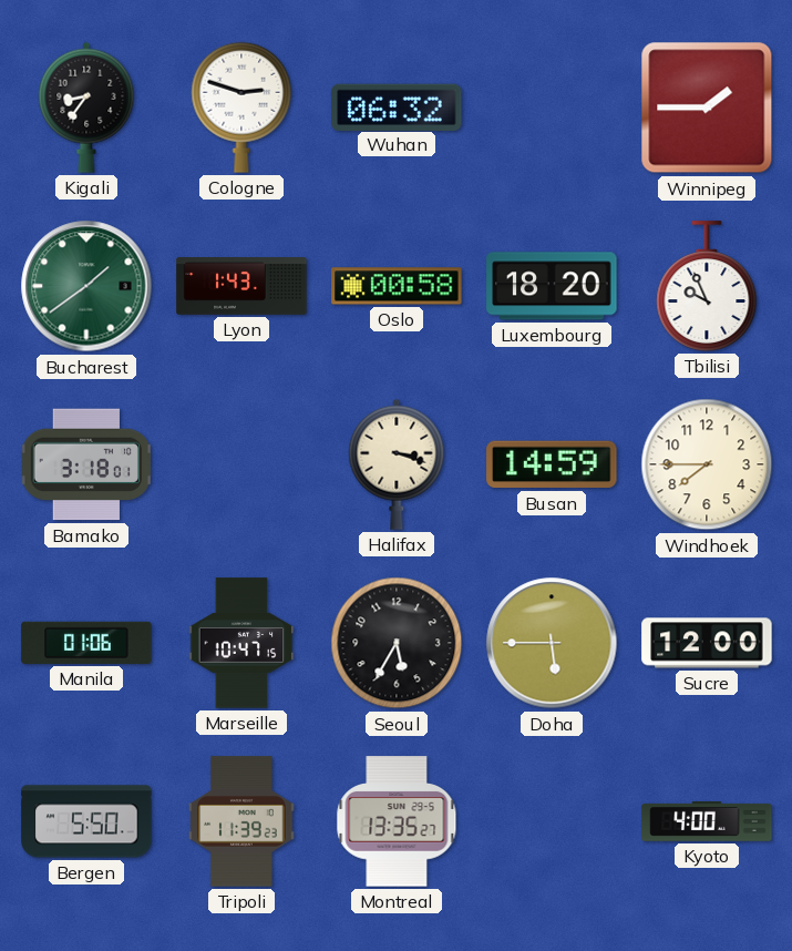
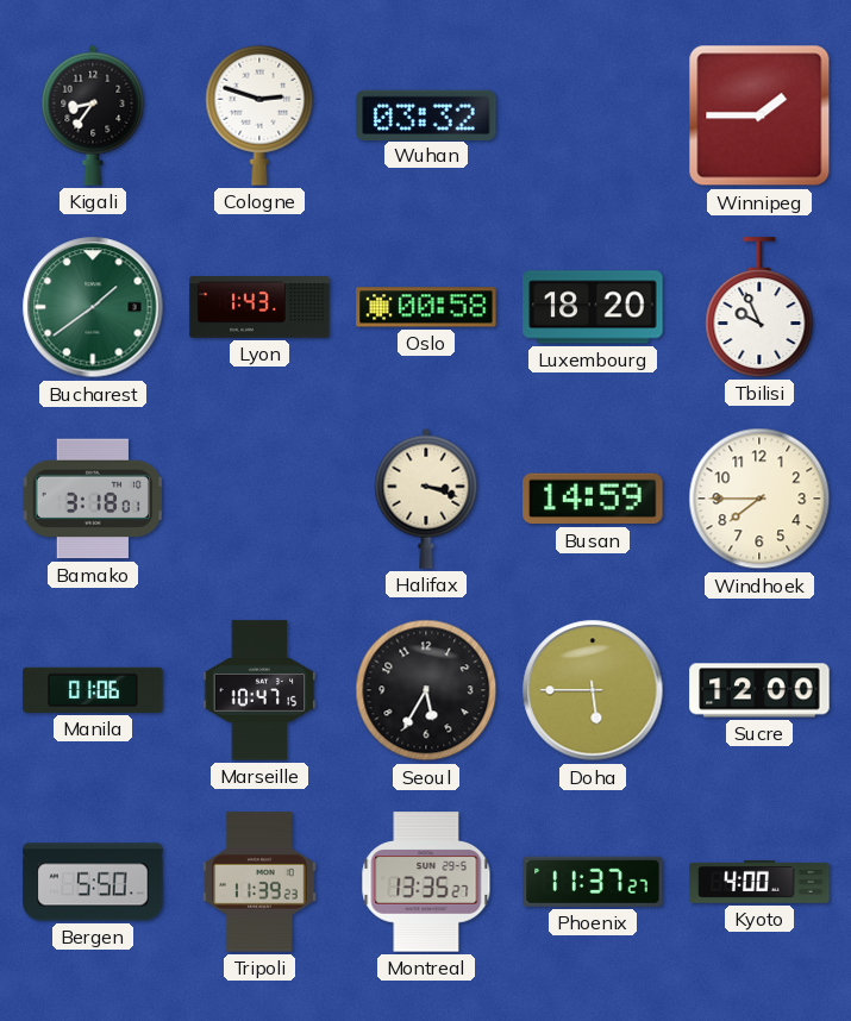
Wuhan: 06:32 -> 03:32 (426, 114)
Phoenix: none -> 11:37 (593, 882)
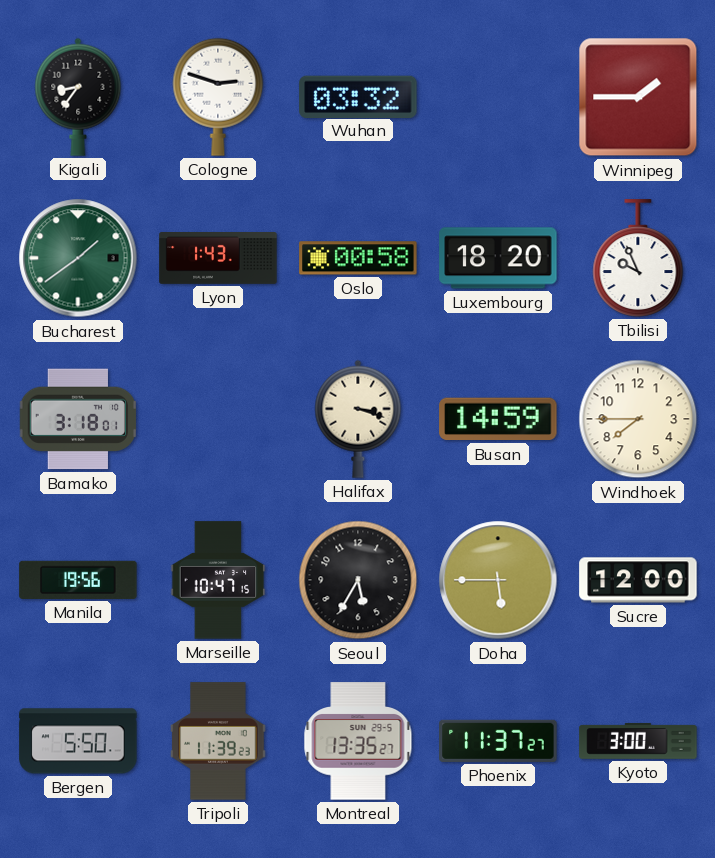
Manila: 01:06 -> 19:56 (78, 580)
Kyoto: 4:00 -> 3:00 (638, 741)
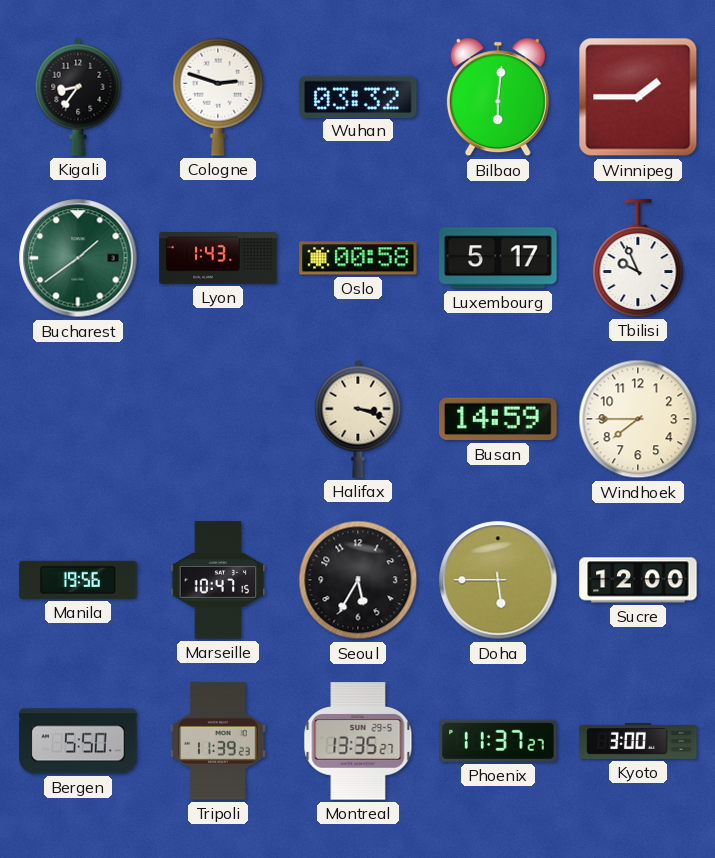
Bilbao: none -> 6:01 (498, 97)
Luxembourg: 18:20 -> 5:17 (498, 258)
Bamako: 3:18 -> none (77, 419)
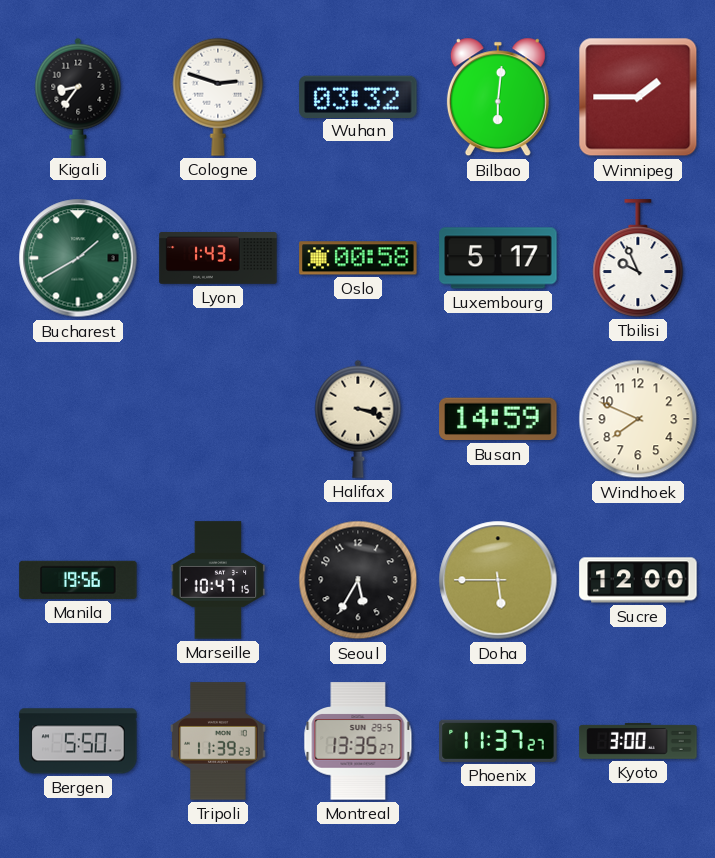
Bucharest: 1:39 -> 1:40 (78, 258)
Windhoek: 7:45 -> 7:49 (638, 419)
